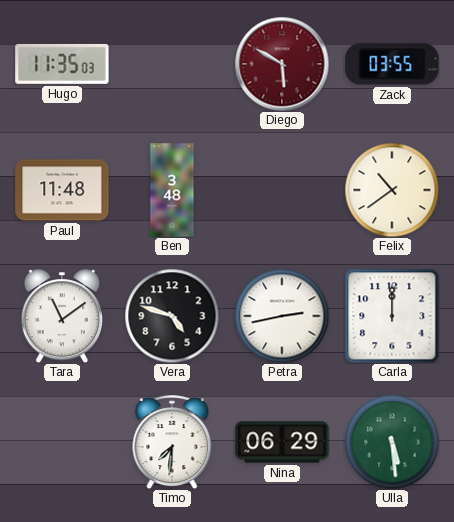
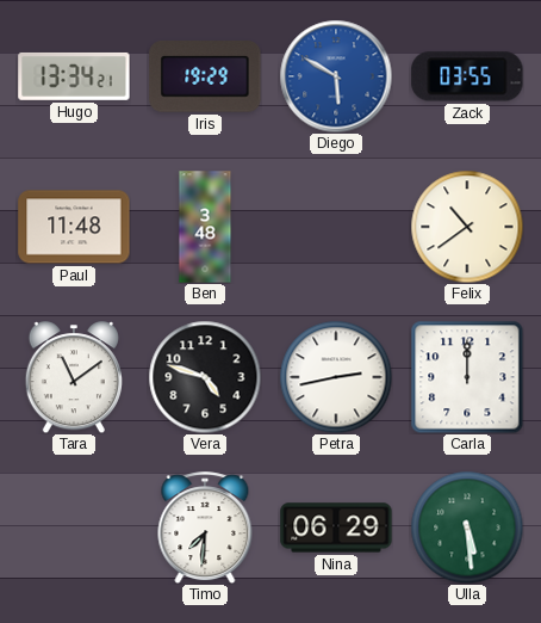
Hugo: 11:35 -> 13:34 (74, 76)
Iris: none -> 19:29 (205, 76)
Diego dial: burgundy -> blue (336, 76)
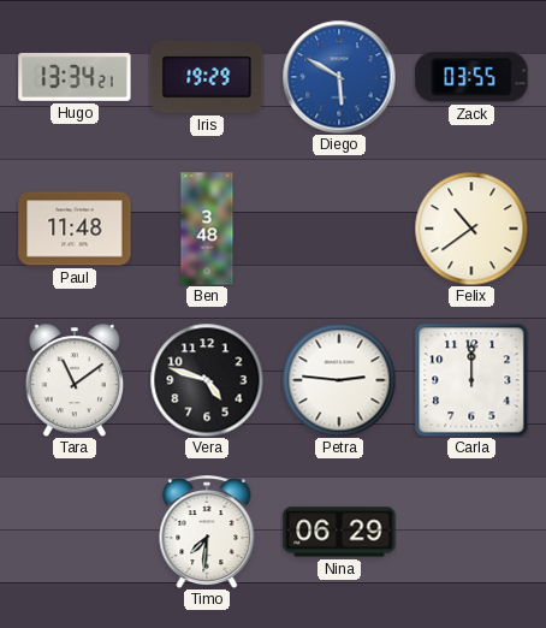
Petra: 2:43 -> 2:46 (339, 380)
Ulla: 5:29 -> none (467, 528)
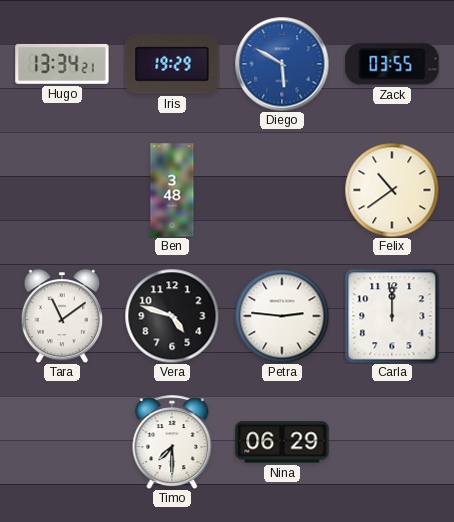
Paul: 11:48 -> none (75, 229)
Timo: 7:31 -> 7:30 (172, 442)
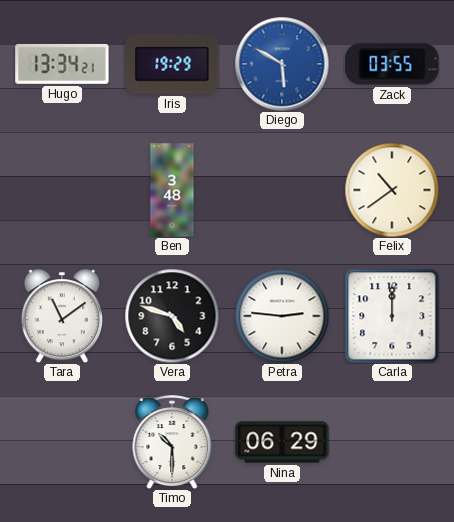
Timo: 7:30 -> 10:30 (172, 442)
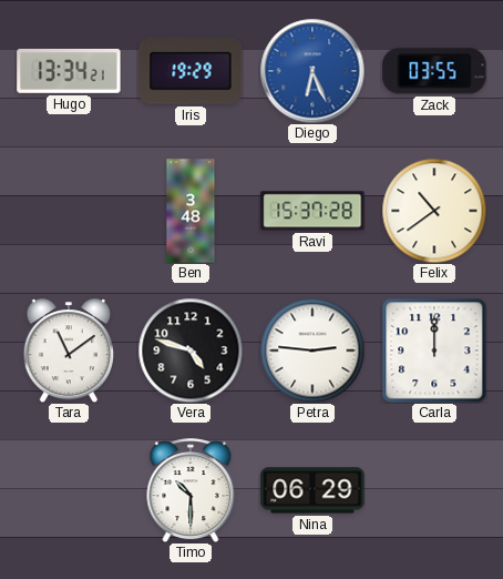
Diego: 5:50 -> 6:26 (312, 71)
Ravi: none -> 15:37 (312, 211)
